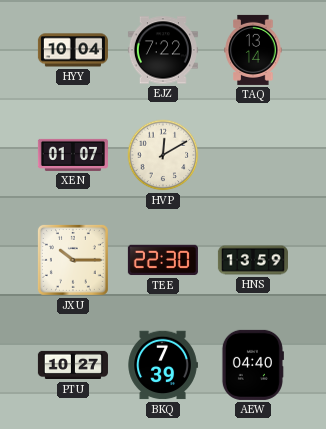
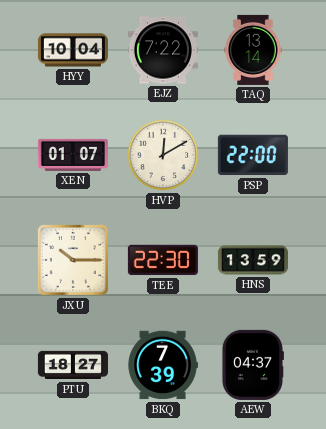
PSP: none -> 22:00 (253, 155)
PTU: 10:27 -> 18:27 (73, 365)
AEW: 04:40 -> 04:37 (252, 365)
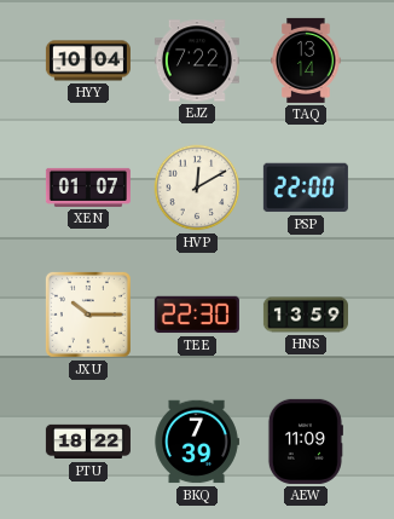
PTU: 18:27 -> 18:22 (88, 442)
AEW: 04:37 -> 11:09 (305, 442)
